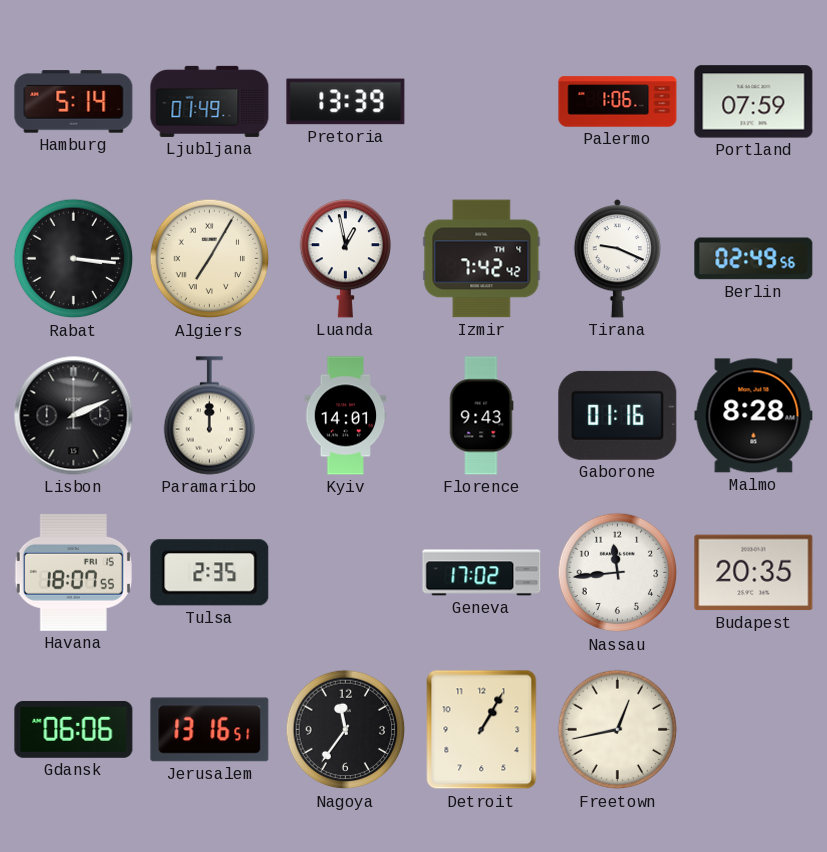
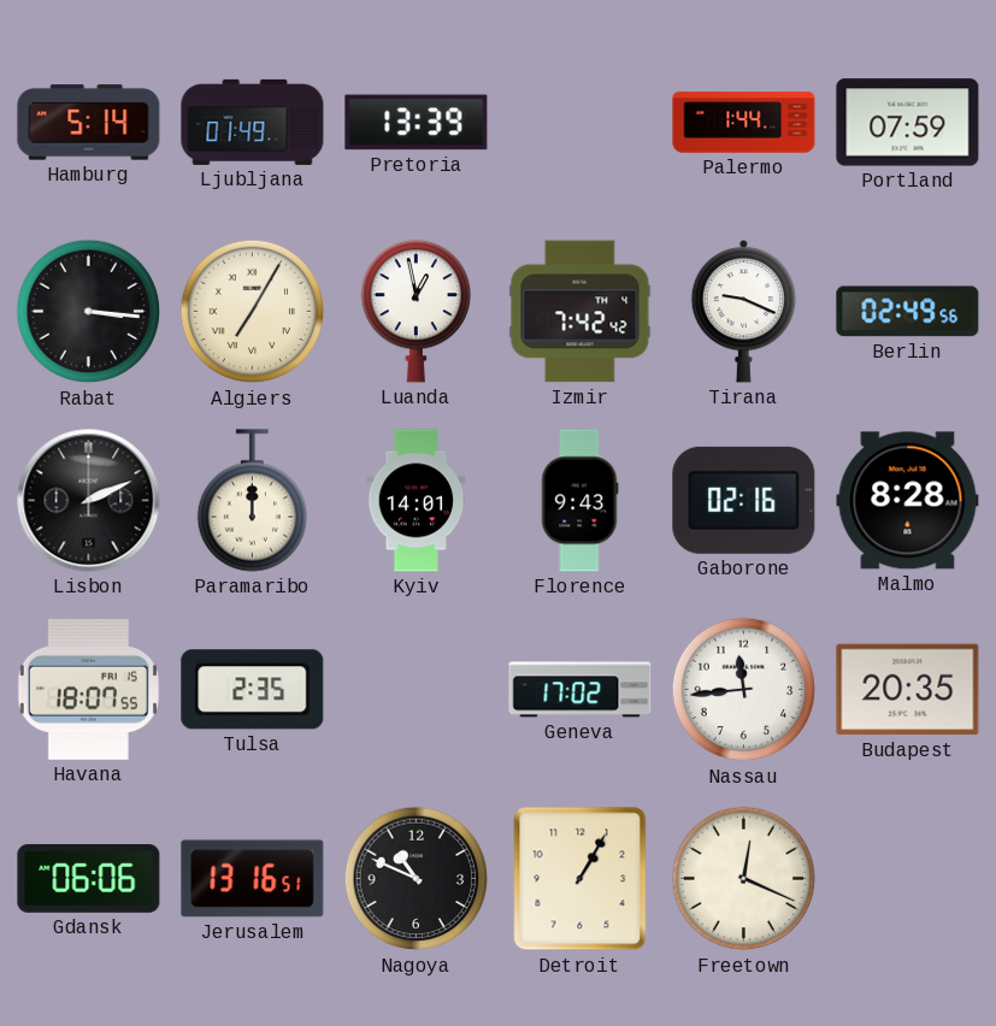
Palermo: 1:06 -> 1:44 (744, 123)
Gaborone: 01:16 -> 02:16 (744, 500)
Nagoya: 11:36 -> 10:49 (417, 879)
Freetown: 12:43 -> 12:19 (744, 879)
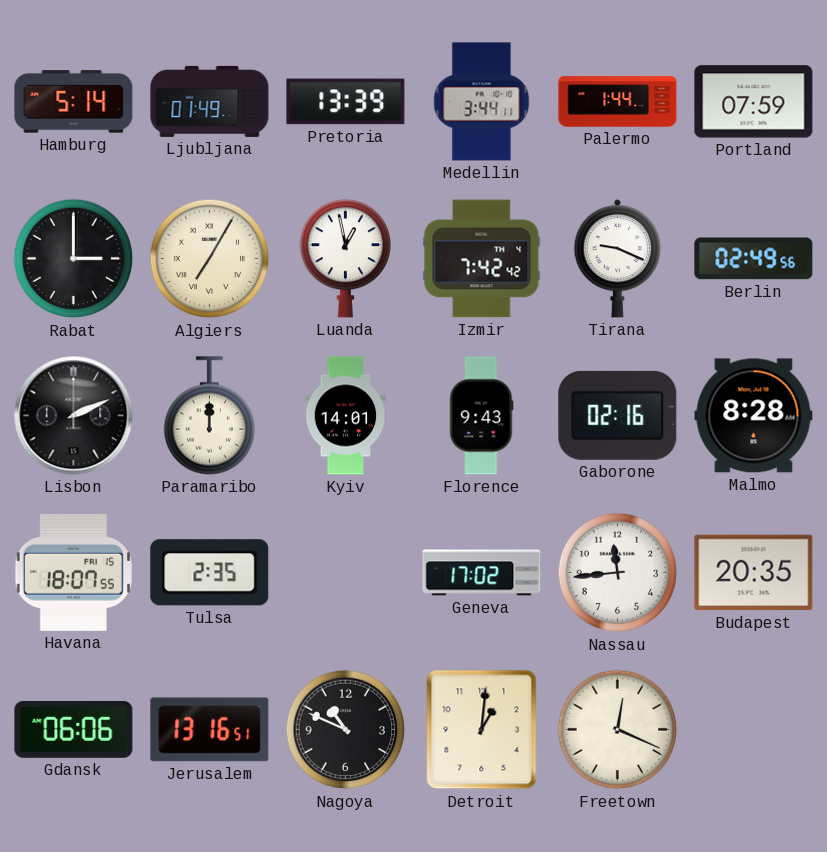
Medellin: none -> 3:44 (482, 102)
Rabat: 3:16 -> 3:00 (74, 259)
Detroit: 1:05 -> 1:01 (482, 730)
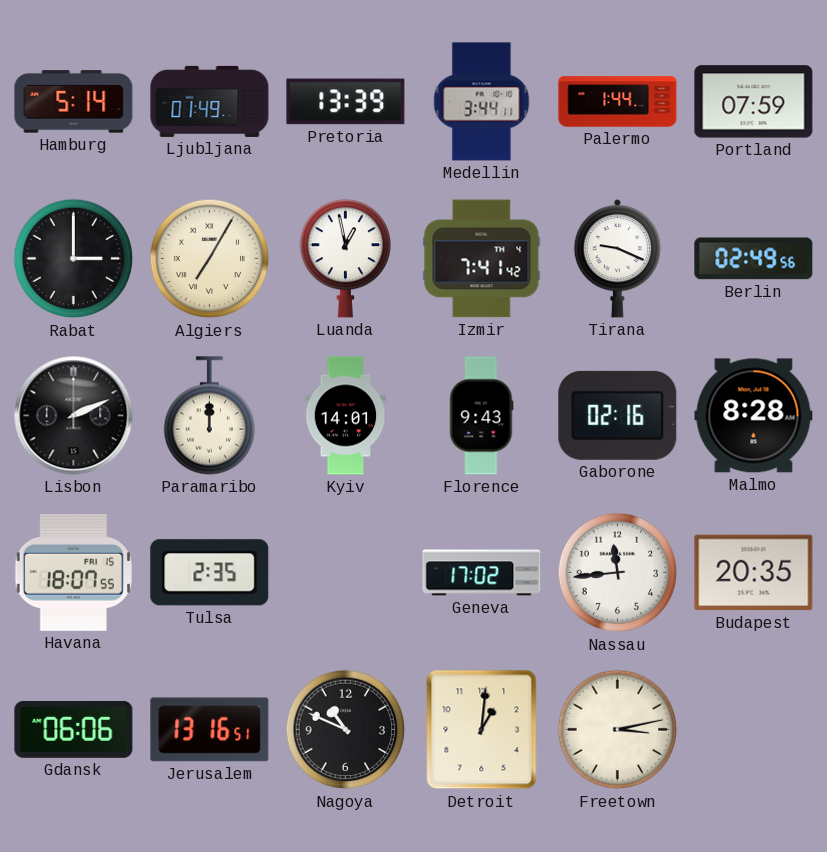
Izmir: 7:42 -> 7:41 (482, 259)
Freetown: 12:19 -> 3:13 (618, 730)
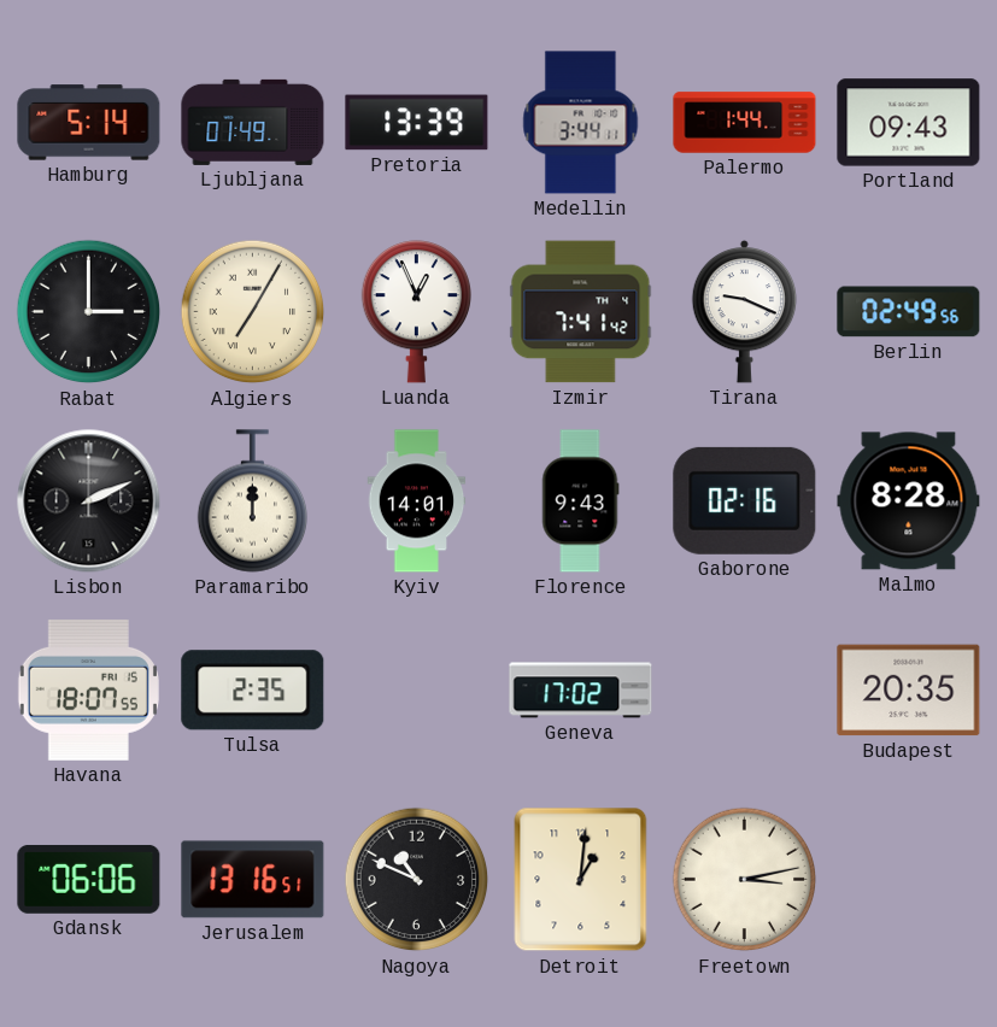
Portland: 07:59 -> 09:43 (909, 123)
Luanda: 12:58 -> 12:56 (416, 312)
Nassau: 11:44 -> none (618, 573)
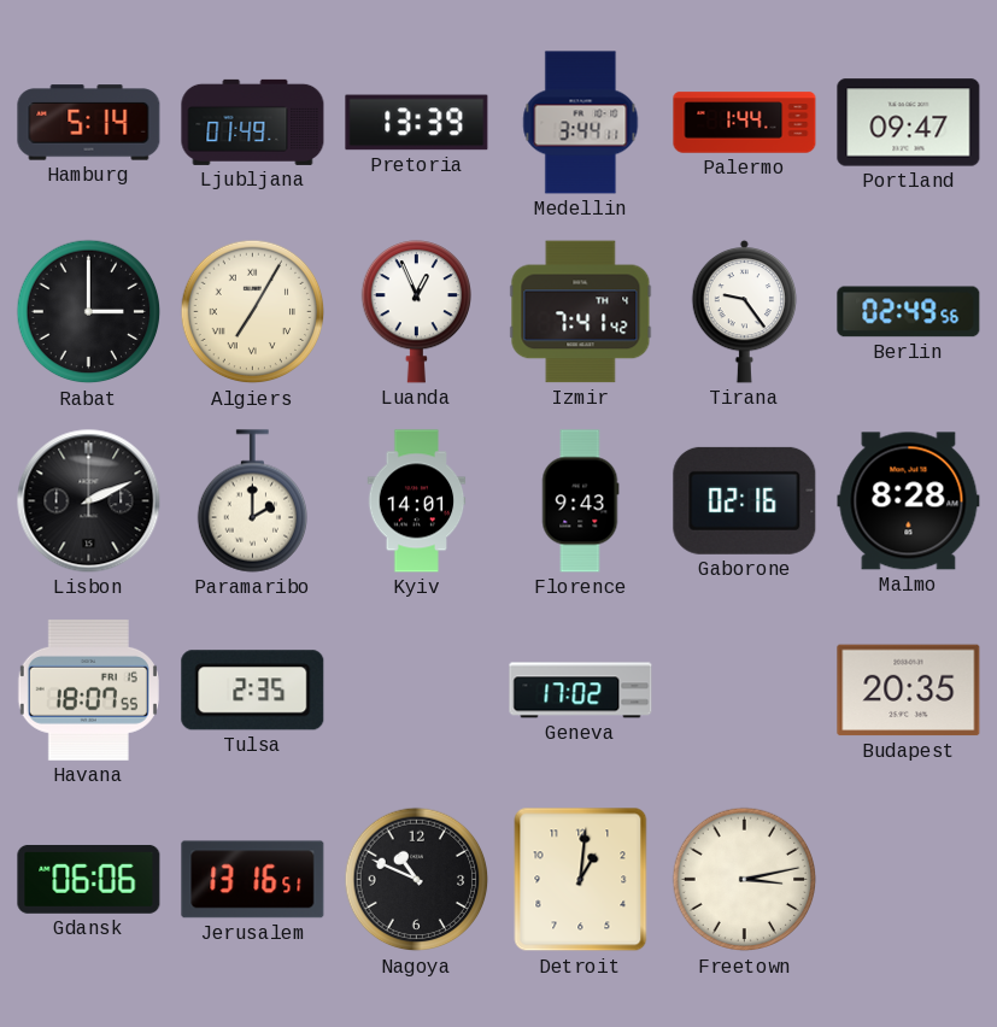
Portland: 09:43 -> 09:47 (909, 123)
Tirana: 9:19 -> 9:24 (745, 311)
Paramaribo: 12:00 -> 2:00 (252, 501)
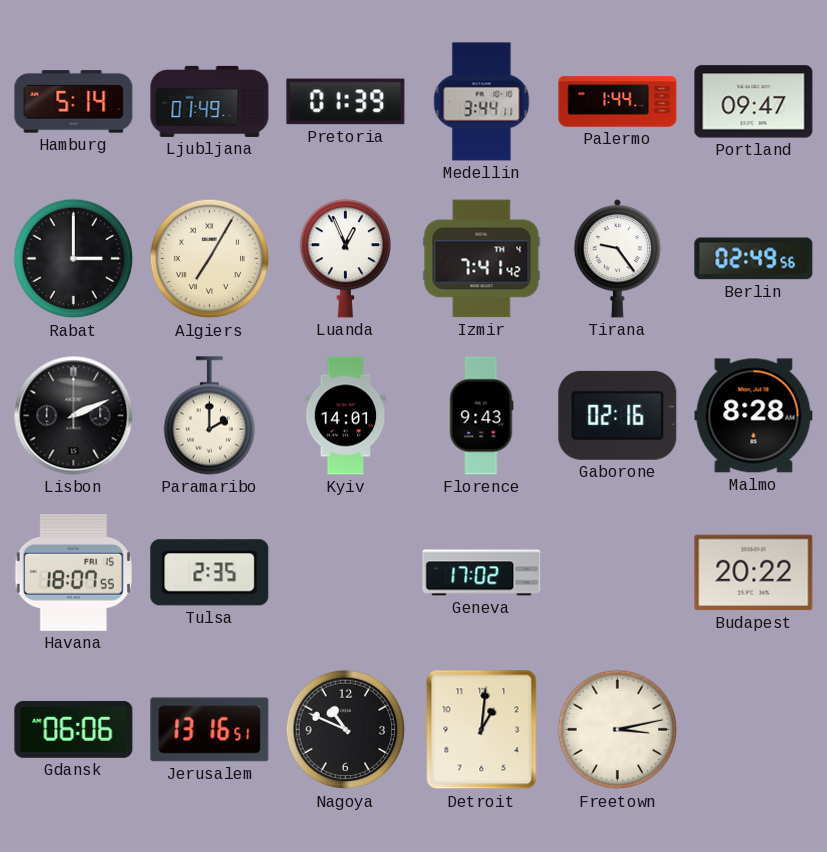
Pretoria: 13:39 -> 01:39 (346, 102)
Budapest: 20:35 -> 20:22 (754, 573)
